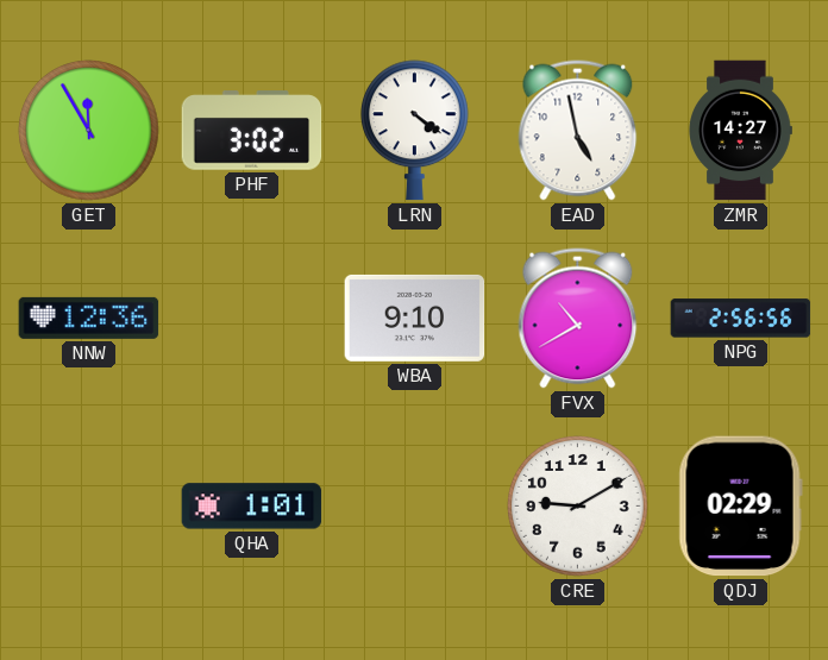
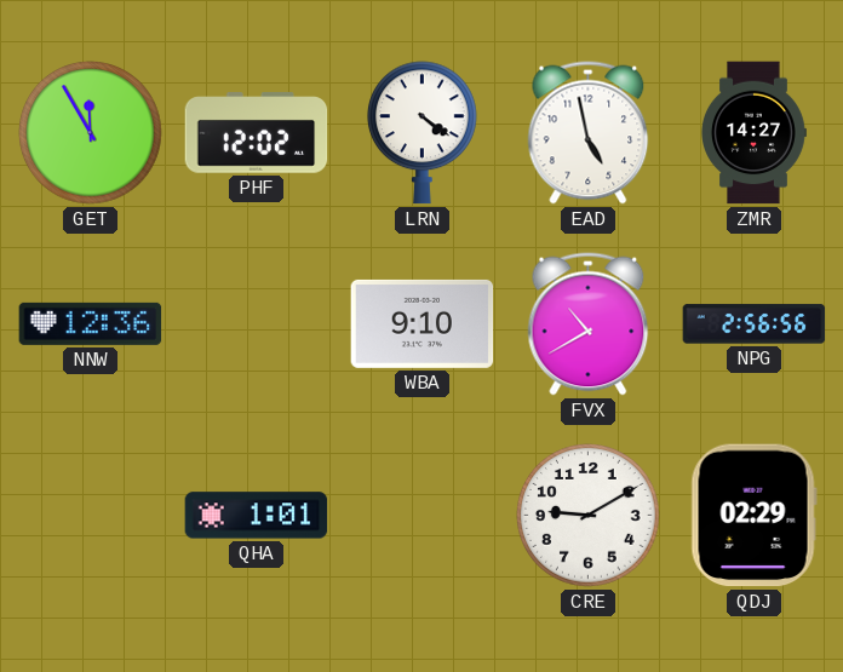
PHF: 3:02 -> 12:02 (257, 133)
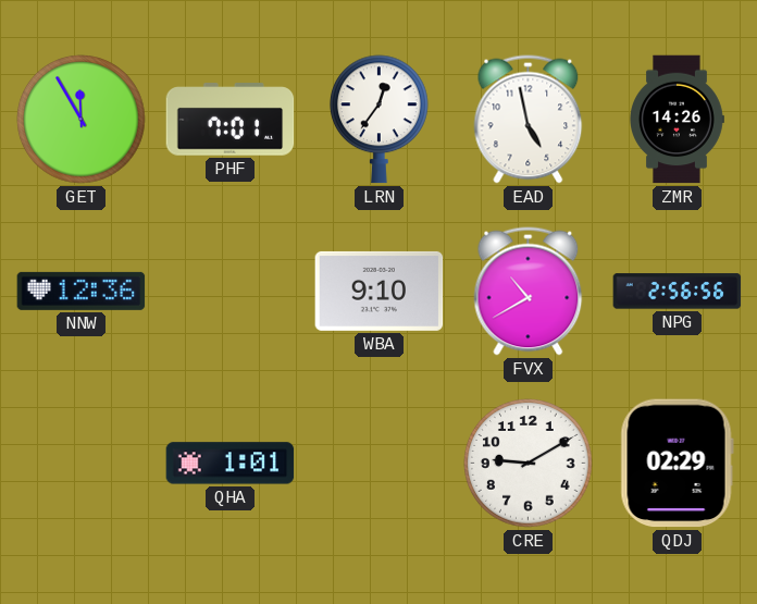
PHF: 12:02 -> 7:01 (231, 120)
LRN: 4:21 -> 12:36 (380, 120)
ZMR: 14:27 -> 14:26 (678, 120)
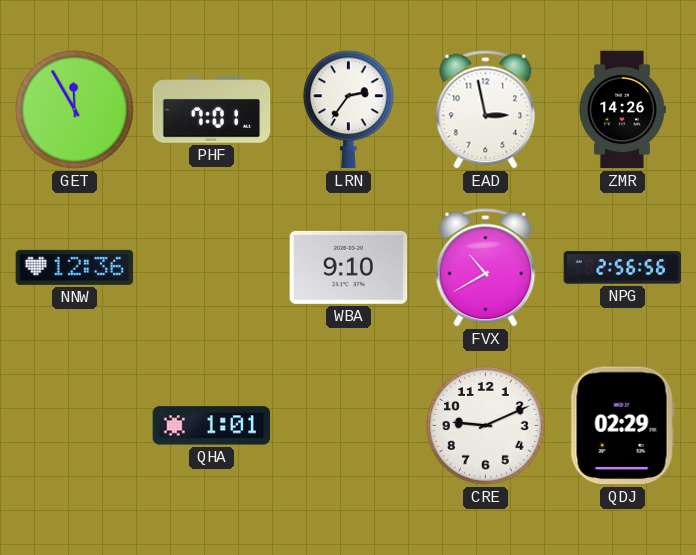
LRN: 12:36 -> 2:36 (349, 110)
EAD: 4:58 -> 2:58 (486, 110)
CRE: 9:10 -> 9:11 (486, 426)
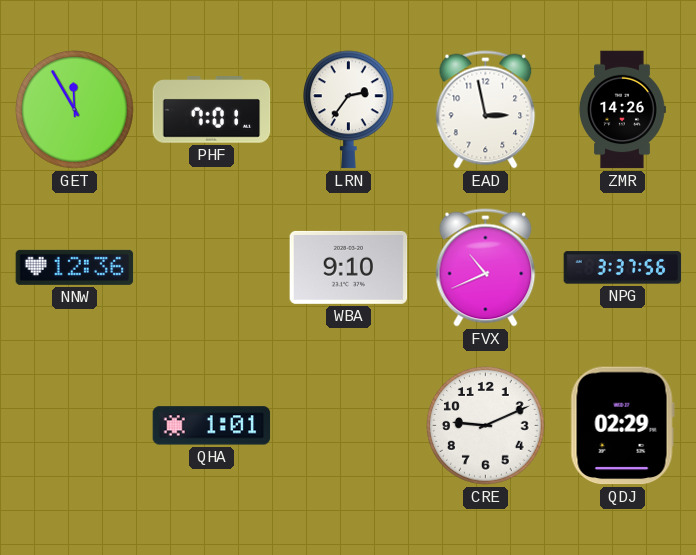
FVX: 10:40 -> 10:41 (486, 268)
NPG: 2:56 -> 3:37 (623, 268)
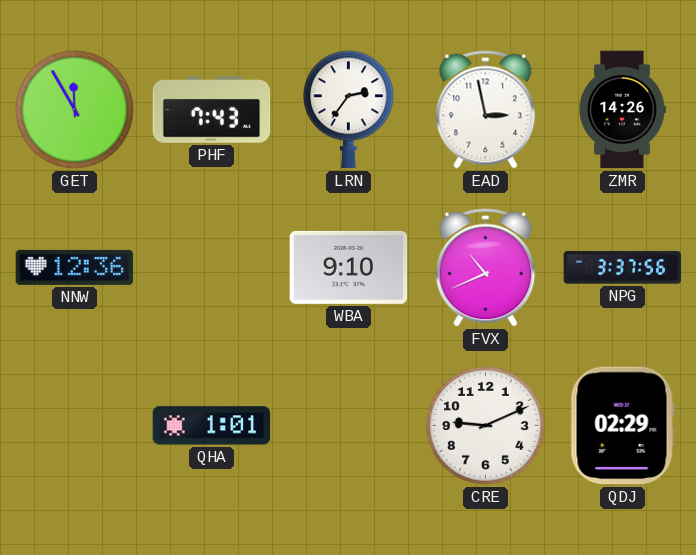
PHF: 7:01 -> 7:43 (212, 110)
